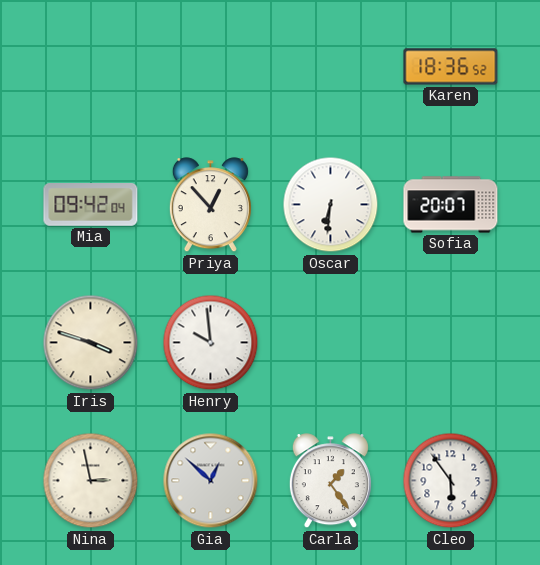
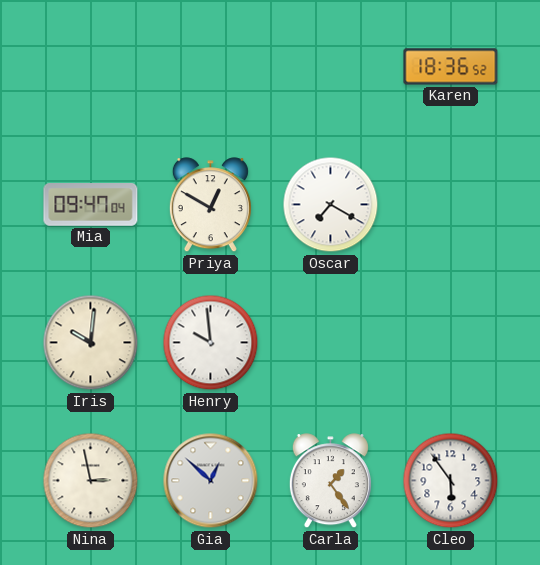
Mia: 09:42 -> 09:47 (91, 205)
Priya: 12:53 -> 12:50 (210, 205)
Oscar: 6:31 -> 7:20 (331, 205)
Sofia: 20:07 -> none (451, 205)
Iris: 3:48 -> 10:01 (91, 343)
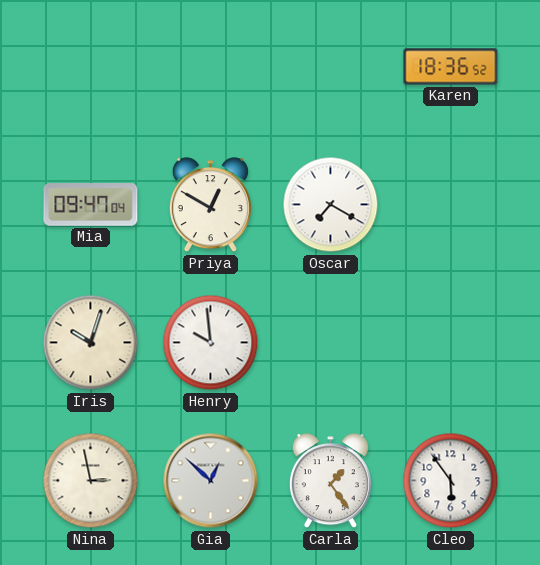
Iris: 10:01 -> 10:03 (91, 343)
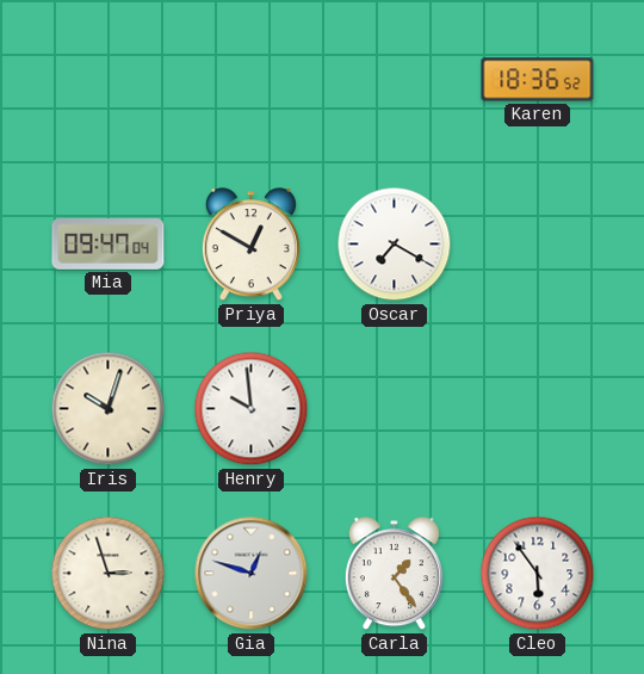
Nina: 2:58 -> 2:57 (109, 574)
Gia: 12:52 -> 12:48 (252, 574)
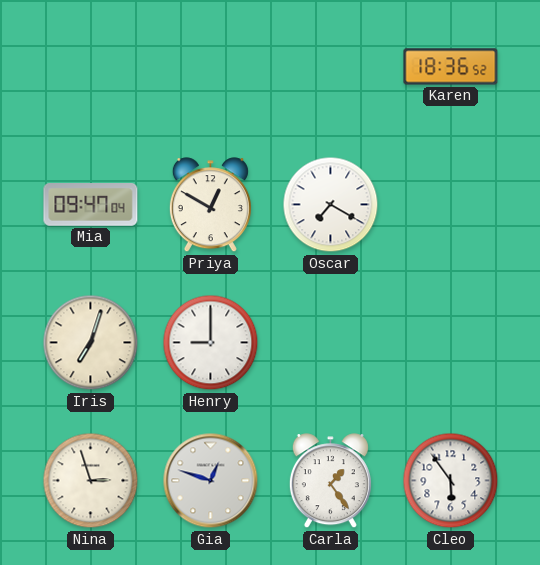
Iris: 10:03 -> 7:03 (91, 343)
Henry: 9:59 -> 9:00 (211, 343)
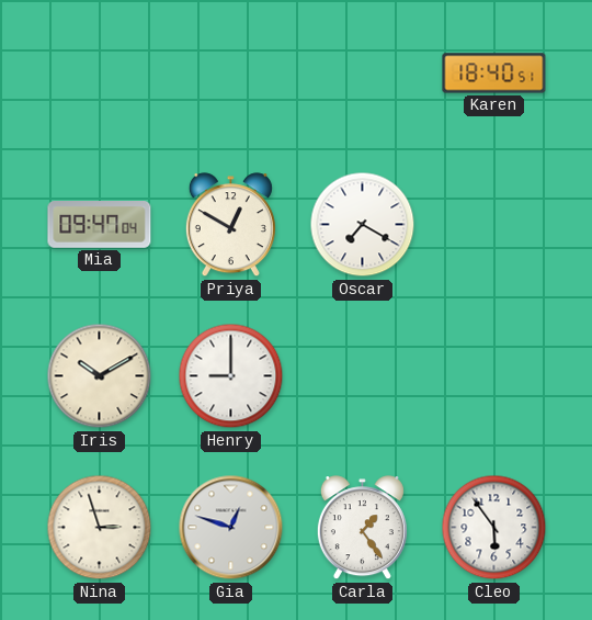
Karen: 18:36 -> 18:40 (494, 74)
Iris: 7:03 -> 10:10 (100, 376)
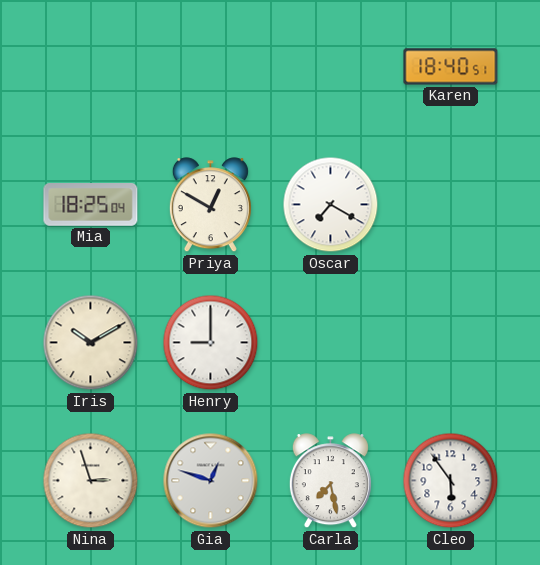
Mia: 09:47 -> 18:25 (91, 205)
Carla: 1:24 -> 7:28 (330, 481)
